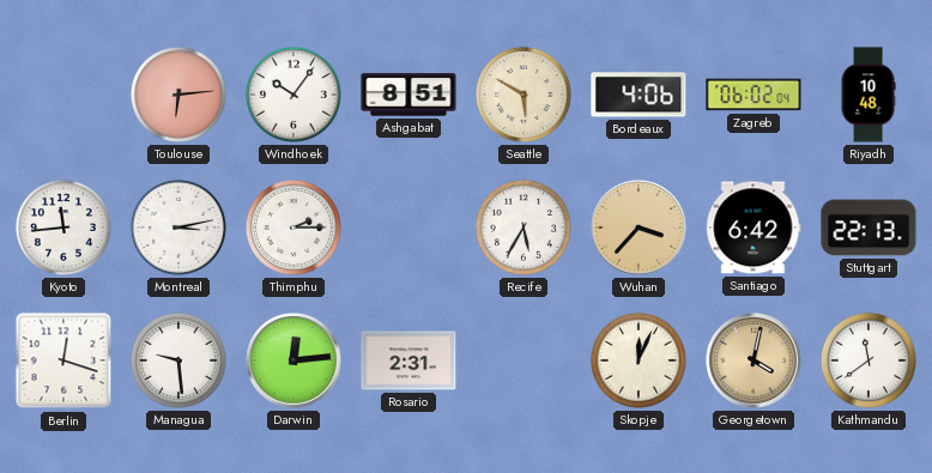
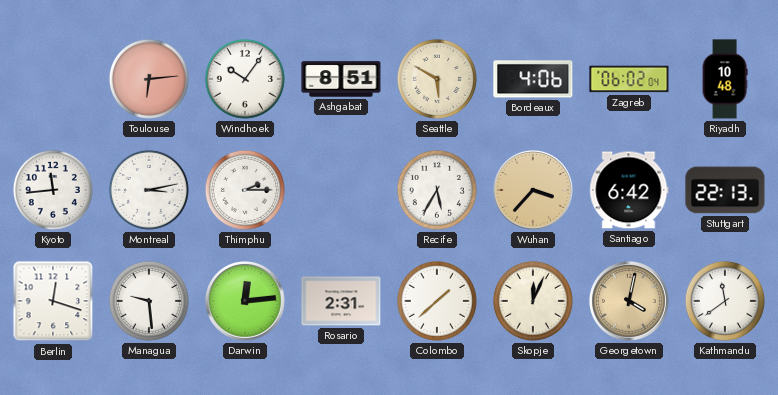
Colombo: none -> 1:38 (437, 301)
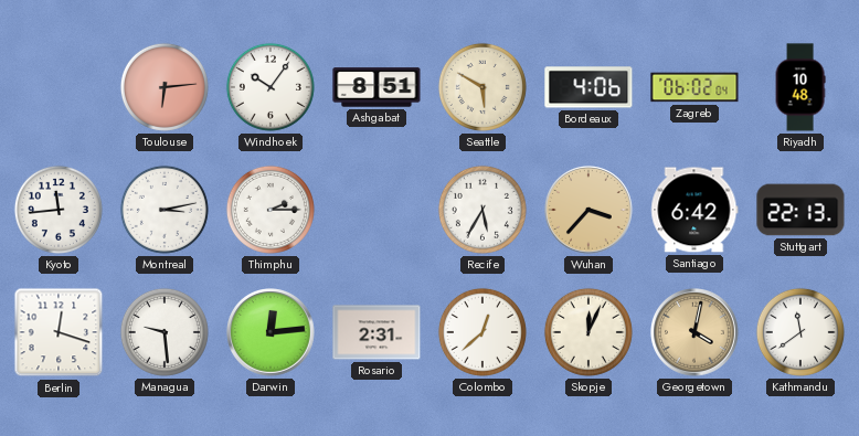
Colombo: 1:38 -> 12:38 (482, 332)
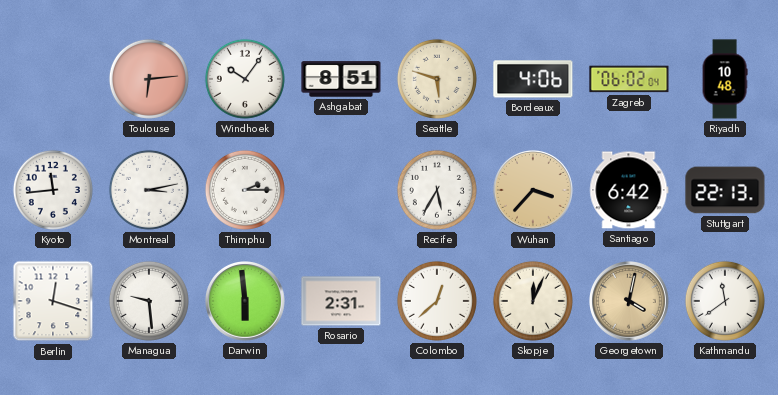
Seattle: 5:50 -> 5:48 (437, 79)
Darwin: 12:14 -> 5:59 (246, 302)
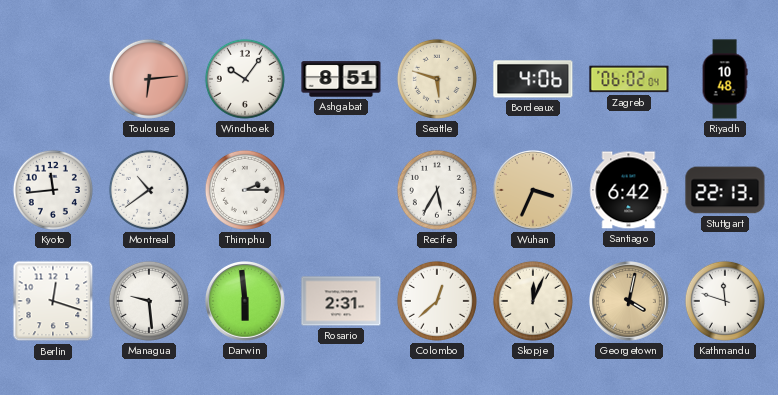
Montreal: 3:13 -> 10:39 (149, 190)
Wuhan: 3:37 -> 3:34 (534, 191)
Kathmandu: 11:39 -> 11:48 (725, 301)
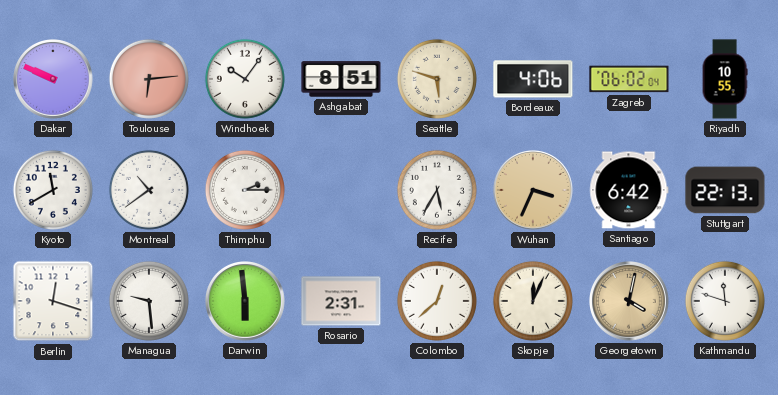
Dakar: none -> 9:49 (54, 80)
Riyadh: 10:48 -> 10:55 (725, 79)
Kyoto: 11:44 -> 11:40 (53, 190)
